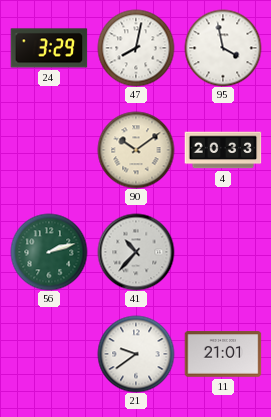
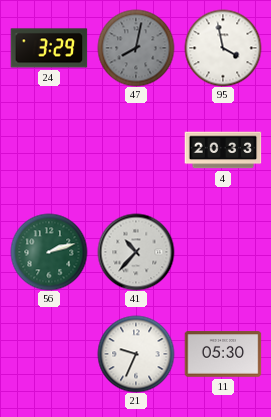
47 dial: white -> grey (136, 48)
90: 10:09 -> none (136, 150)
21: 9:39 -> 9:34 (136, 354)
11: 21:01 -> 05:30 (223, 354)
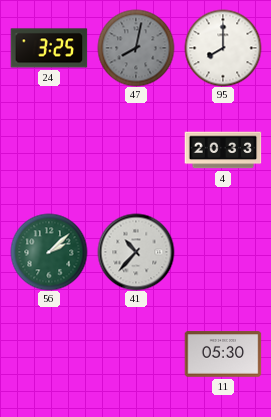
24: 3:29 -> 3:25 (49, 48)
95: 3:58 -> 8:00 (223, 48)
56: 2:12 -> 2:08 (49, 252)
21: 9:34 -> none (136, 354)
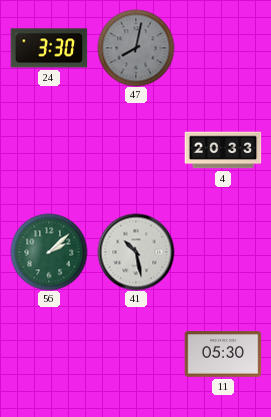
24: 3:25 -> 3:30 (49, 48)
95: 8:00 -> none (223, 48)
41: 10:37 -> 10:28 (136, 252)
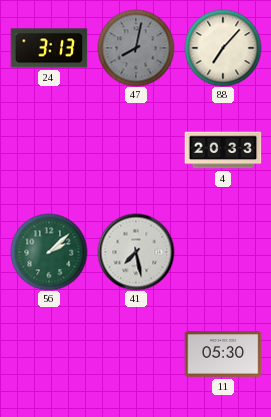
24: 3:30 -> 3:13 (49, 48)
88: none -> 7:07 (223, 48)
41: 10:28 -> 7:28 (136, 252)
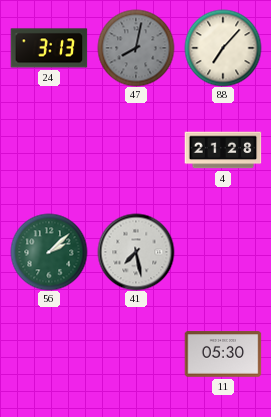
4: 20:33 -> 21:28 (223, 150)
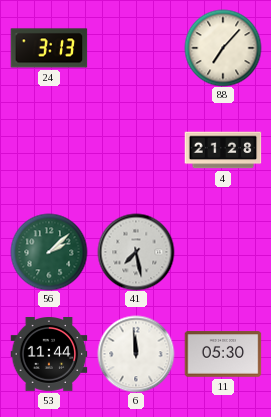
47: 8:02 -> none (136, 48)
53: none -> 11:44 (49, 355)
6: none -> 11:59 (136, 354)
